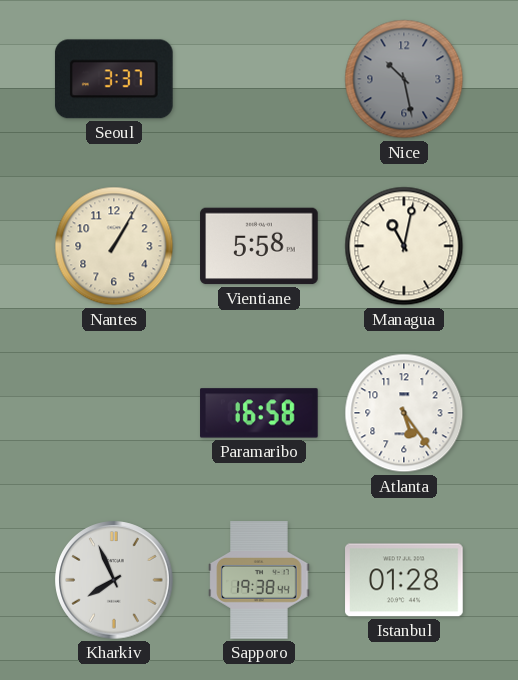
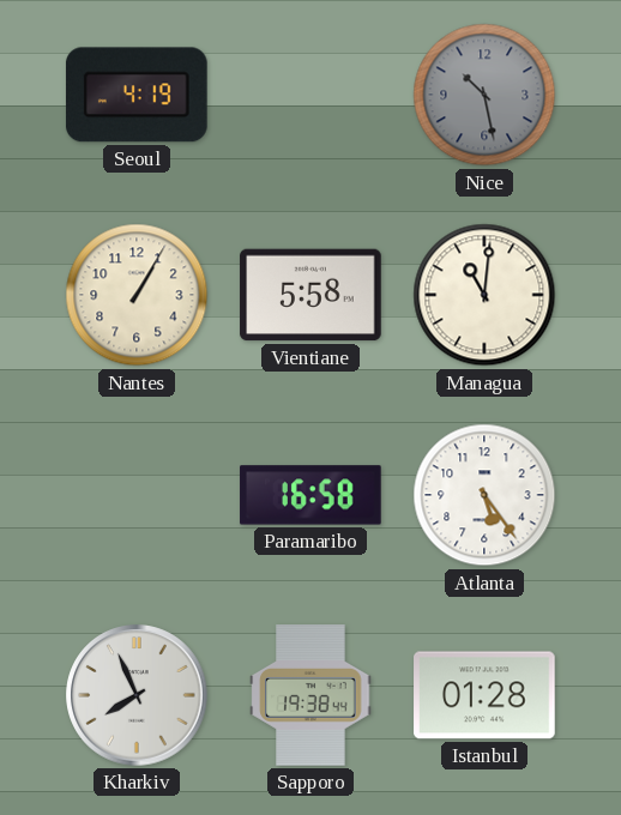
Seoul: 3:37 -> 4:19 (137, 95)
Managua: 11:02 -> 11:01 (484, 295)
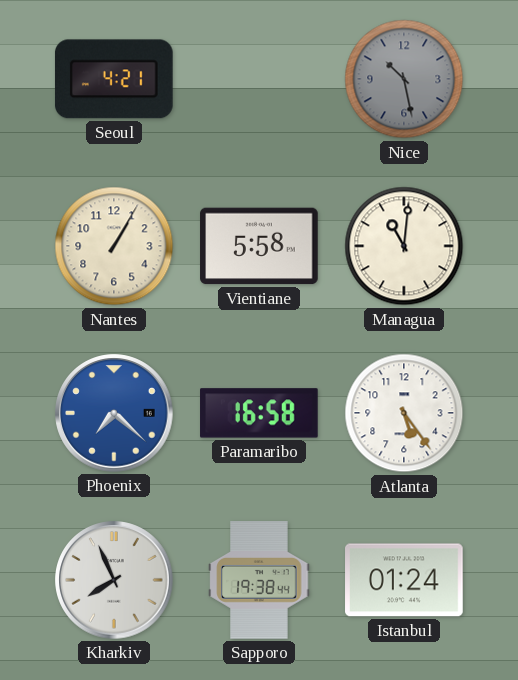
Seoul: 4:19 -> 4:21 (114, 79)
Phoenix: none -> 7:22 (114, 413)
Istanbul: 01:28 -> 01:24 (404, 580)
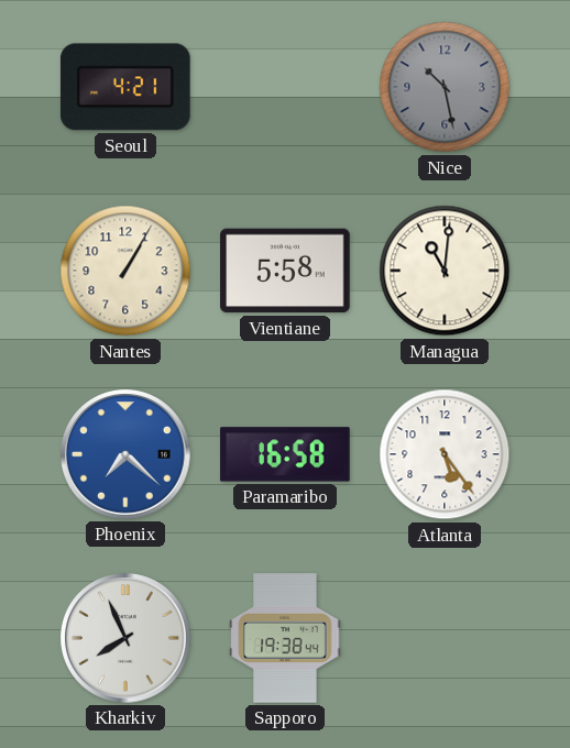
Istanbul: 01:24 -> none (404, 580)
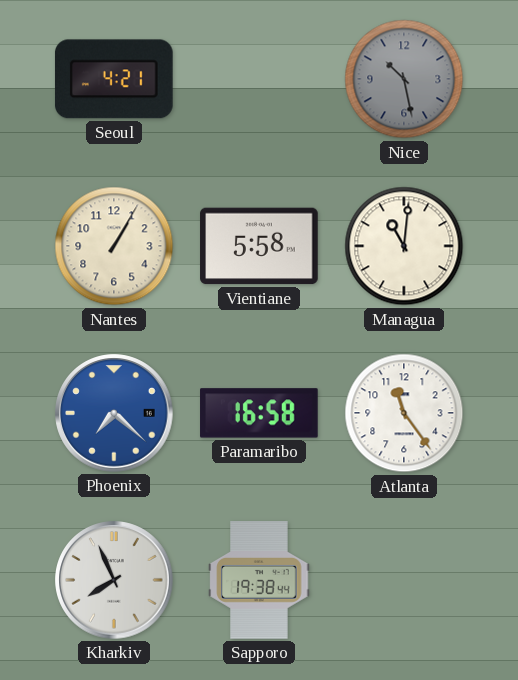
Atlanta: 5:24 -> 11:24 (404, 413)
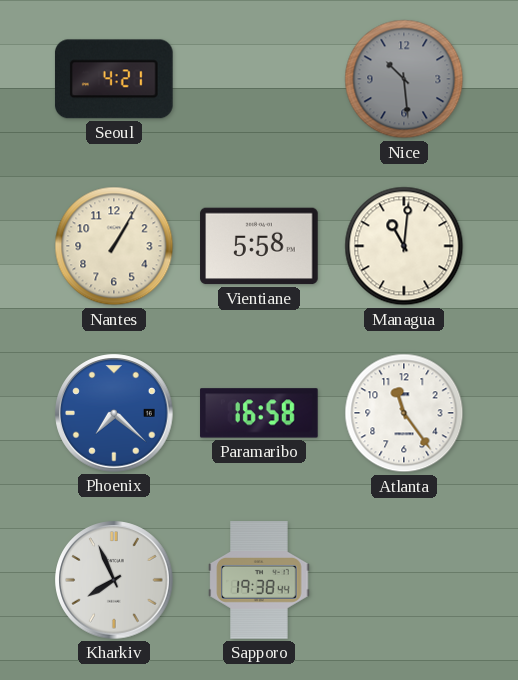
Nice: 10:28 -> 10:29 (404, 79)
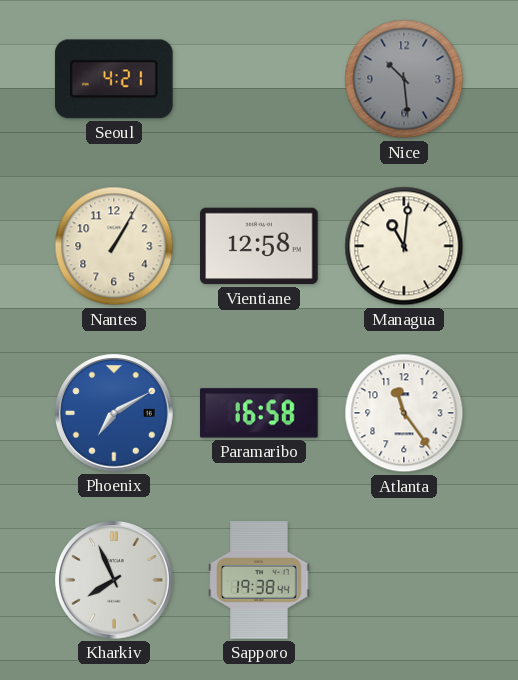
Vientiane: 5:58 -> 12:58 (259, 246)
Phoenix: 7:22 -> 7:10 (114, 413)
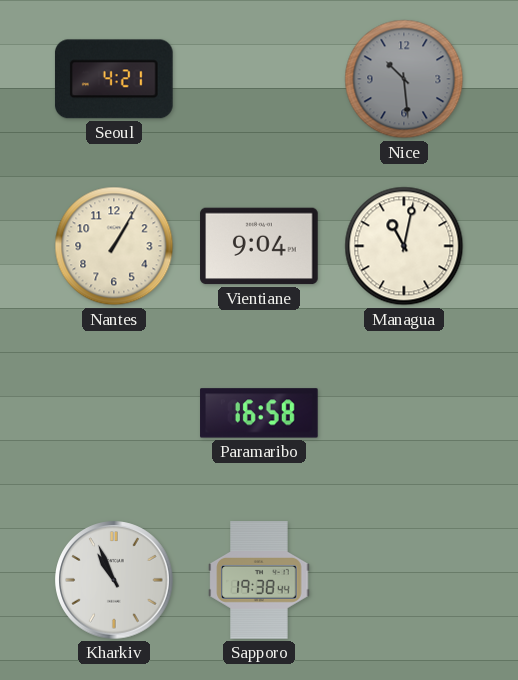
Vientiane: 12:58 -> 9:04 (259, 246)
Managua: 11:01 -> 11:02 (404, 246)
Phoenix: 7:10 -> none (114, 413)
Atlanta: 11:24 -> none (404, 413)
Kharkiv: 7:56 -> 10:56 (114, 580)
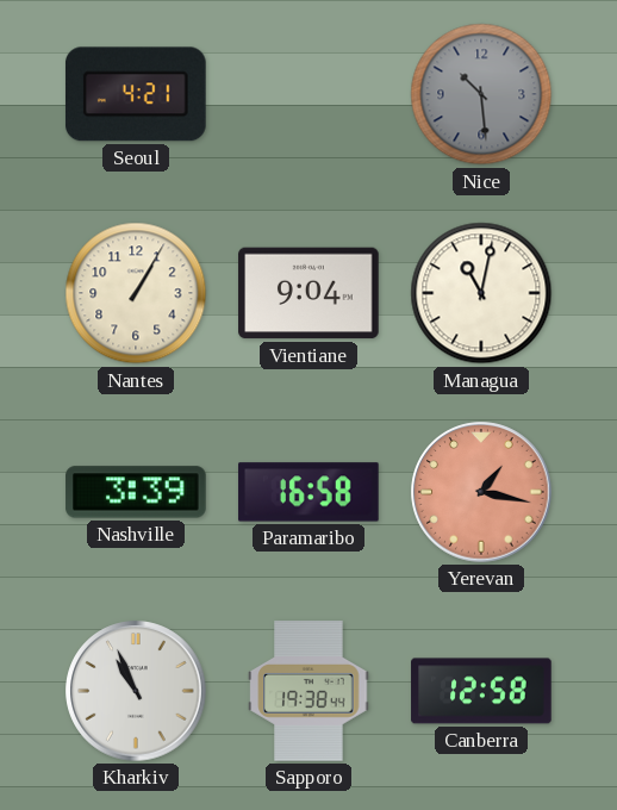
Nashville: none -> 3:39 (136, 492)
Yerevan: none -> 1:17 (481, 492)
Canberra: none -> 12:58 (481, 691)
